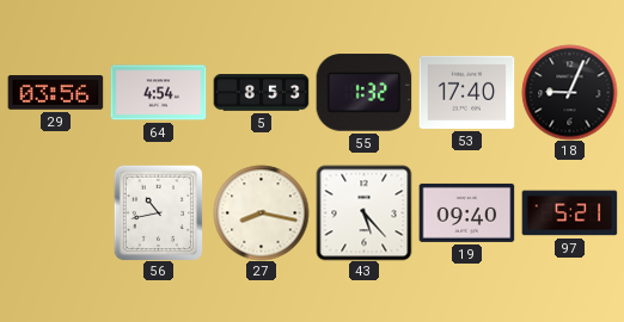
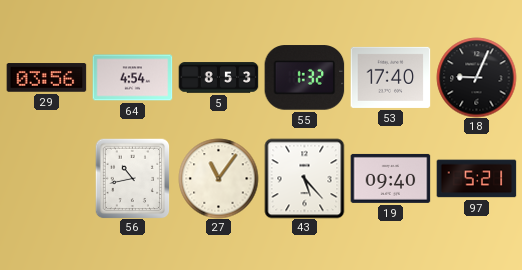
27: 8:17 -> 11:06 (218, 178)
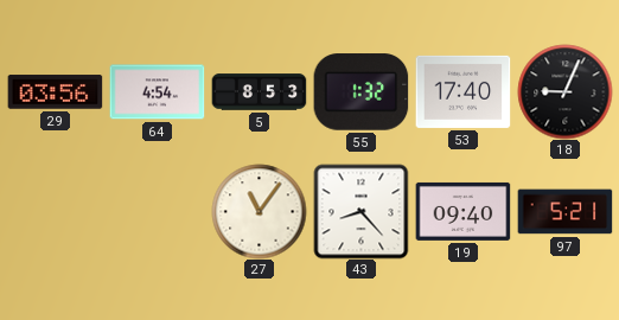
56: 10:43 -> none (133, 178)
43: 5:23 -> 8:23 (360, 211)
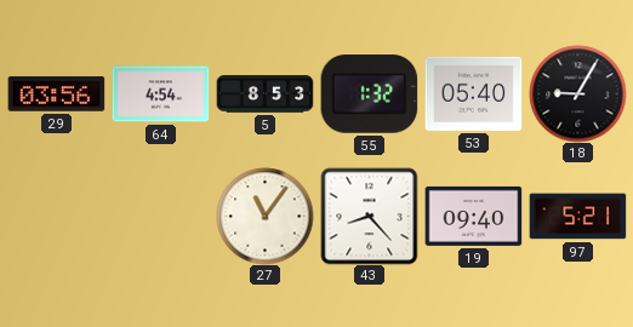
53: 17:40 -> 05:40 (473, 93)
18: 9:04 -> 9:05 (577, 93)
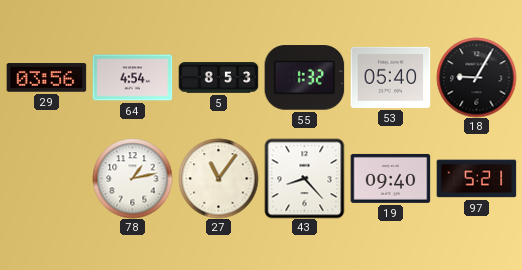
78: none -> 1:13 (132, 178)
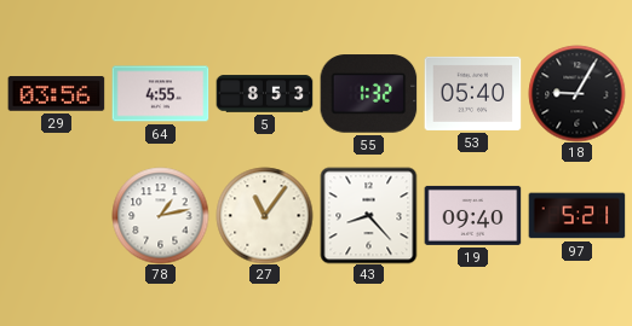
64: 4:54 -> 4:55 (160, 94)
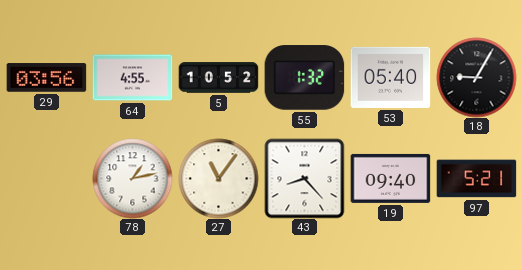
5: 8:53 -> 10:52 (218, 78)
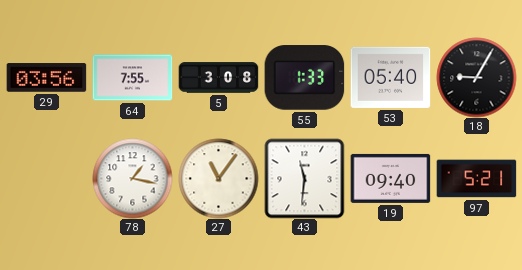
64: 4:55 -> 7:55 (132, 78)
5: 10:52 -> 3:08 (218, 78)
55: 1:32 -> 1:33 (304, 78)
78: 1:13 -> 1:17 (132, 178)
43: 8:23 -> 11:31 (304, 178)
